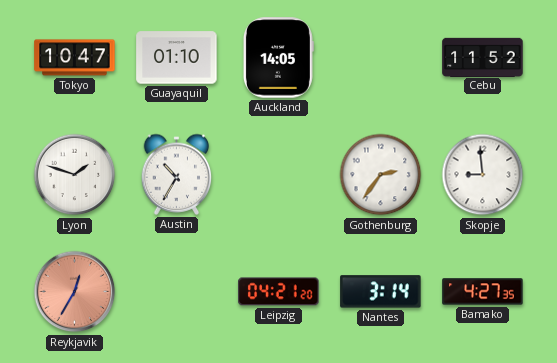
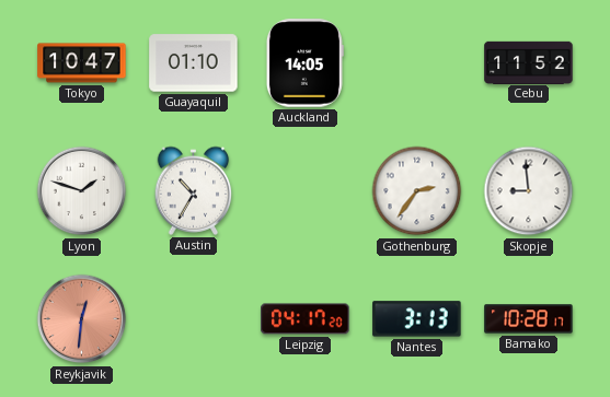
Reykjavik: 12:35 -> 12:31 (82, 319)
Leipzig: 04:21 -> 04:17 (306, 319)
Nantes: 3:14 -> 3:13 (417, 319)
Bamako: 4:27 -> 10:28 (529, 319)
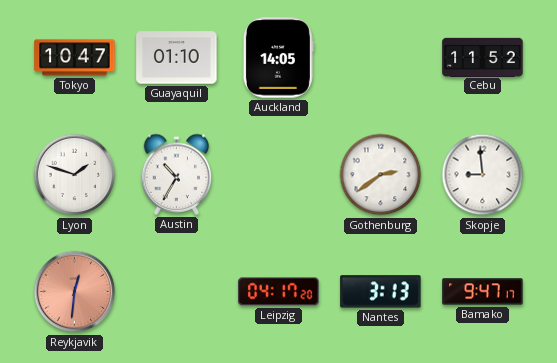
Gothenburg: 2:36 -> 2:39 (381, 175)
Bamako: 10:28 -> 9:47 (483, 292)
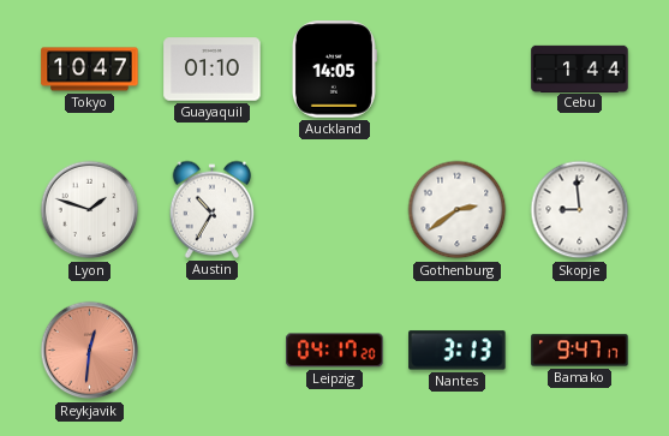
Cebu: 11:52 -> 1:44 (580, 68)
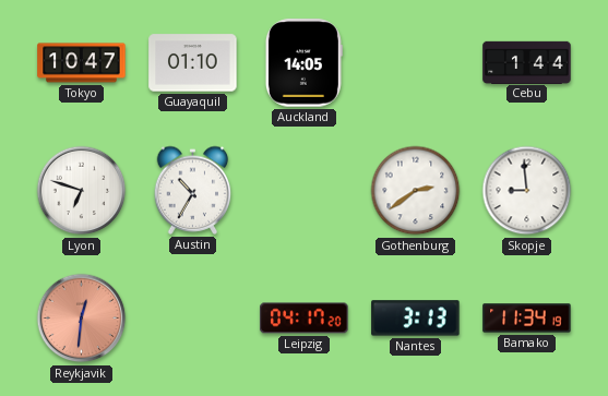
Lyon: 1:48 -> 6:48 (82, 191)
Bamako: 9:47 -> 11:34 (527, 319)
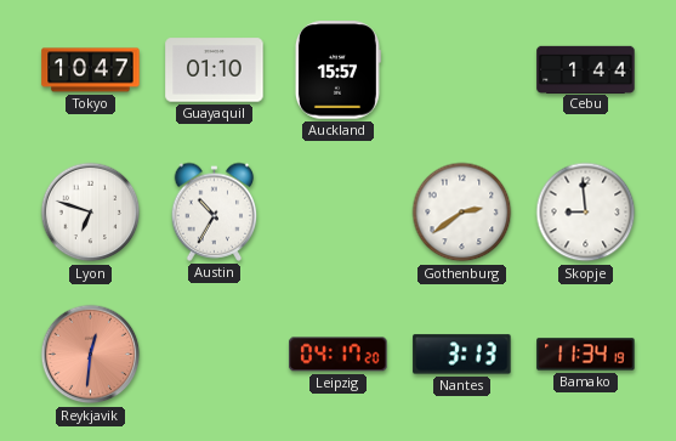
Auckland: 14:05 -> 15:57 (337, 70)
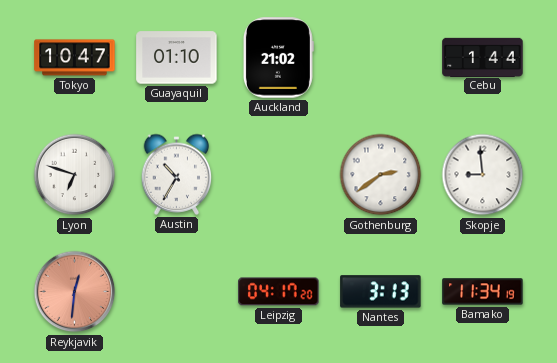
Auckland: 15:57 -> 21:02 (278, 58)
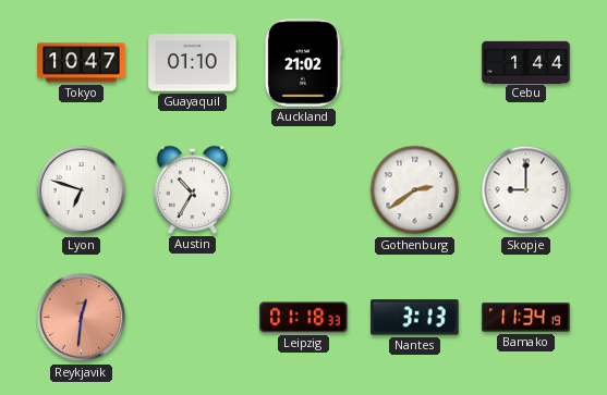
Skopje: 8:59 -> 9:00 (526, 190)
Leipzig: 04:17 -> 01:18 (304, 318)
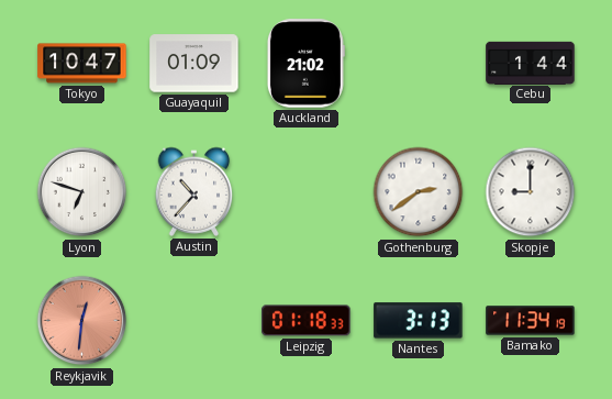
Guayaquil: 01:10 -> 01:09 (194, 64)
Austin: 10:35 -> 10:37 (194, 191)
